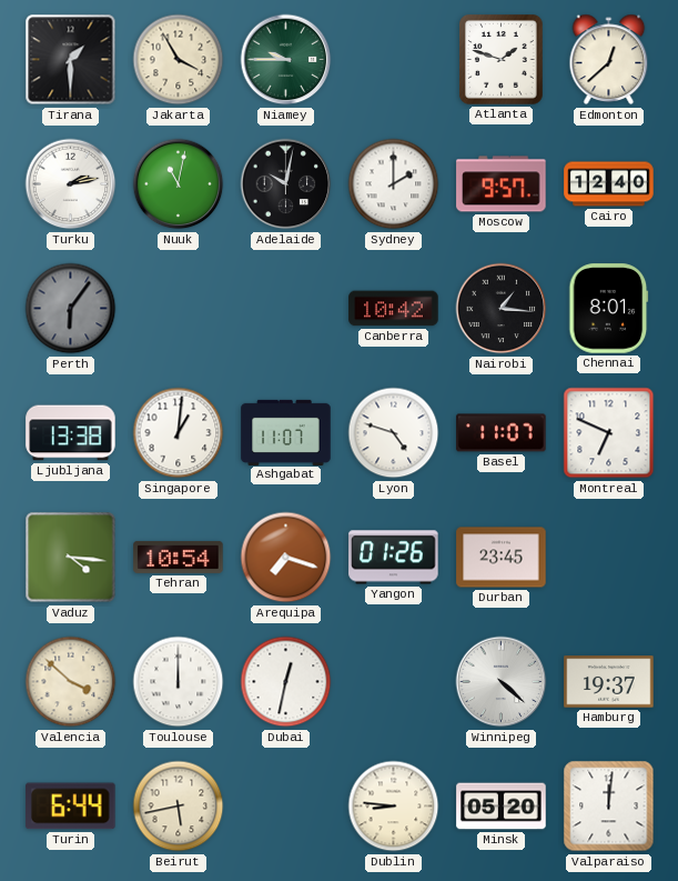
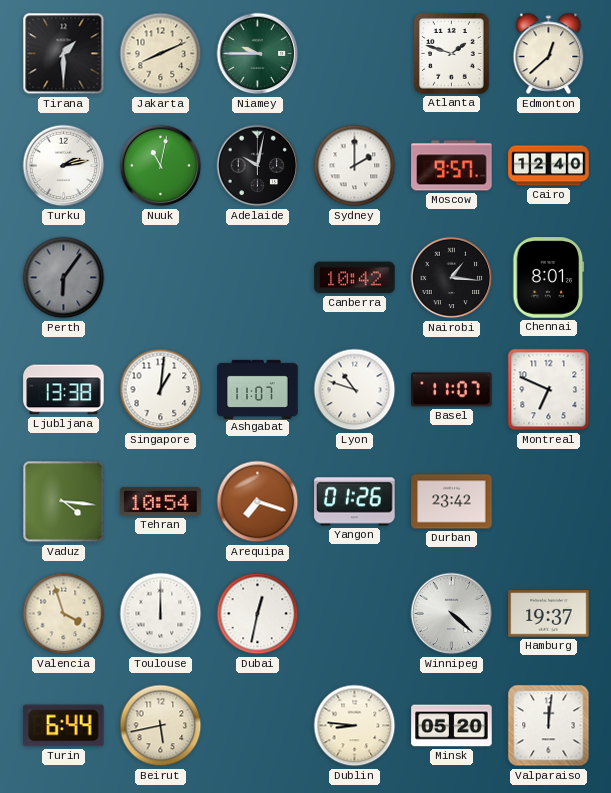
Jakarta: 3:55 -> 8:11 (161, 54)
Lyon: 4:48 -> 10:48 (355, 390)
Durban: 23:45 -> 23:42 (452, 502)
Valencia: 3:52 -> 3:57 (64, 614)
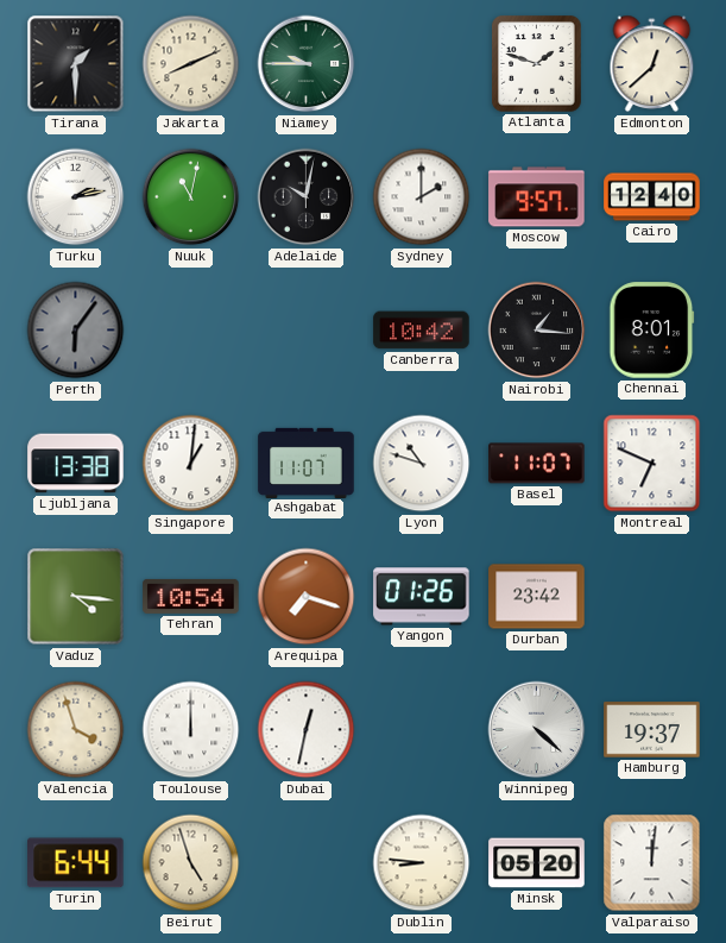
Beirut: 5:43 -> 4:57 (191, 863)
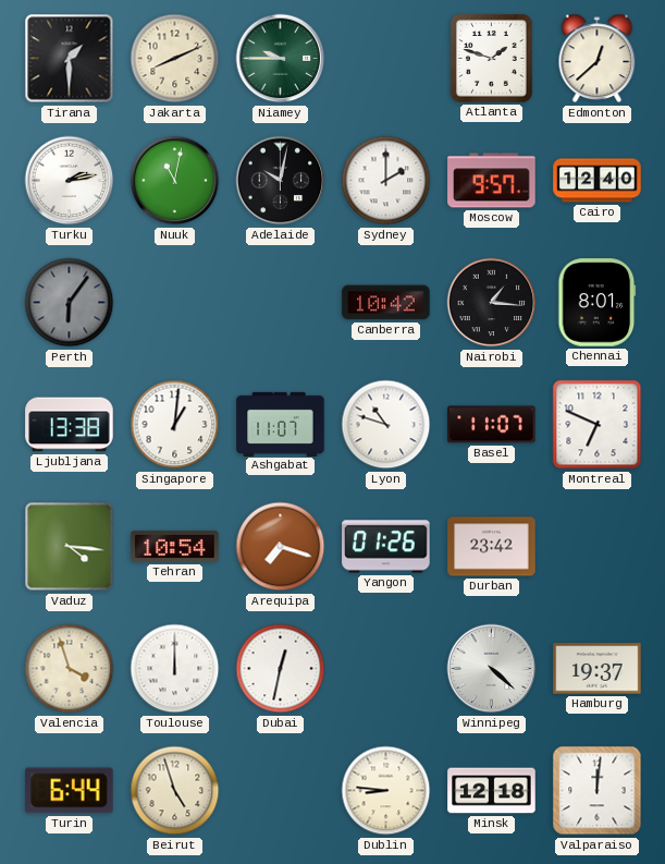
Minsk: 05:20 -> 12:18 (492, 791)
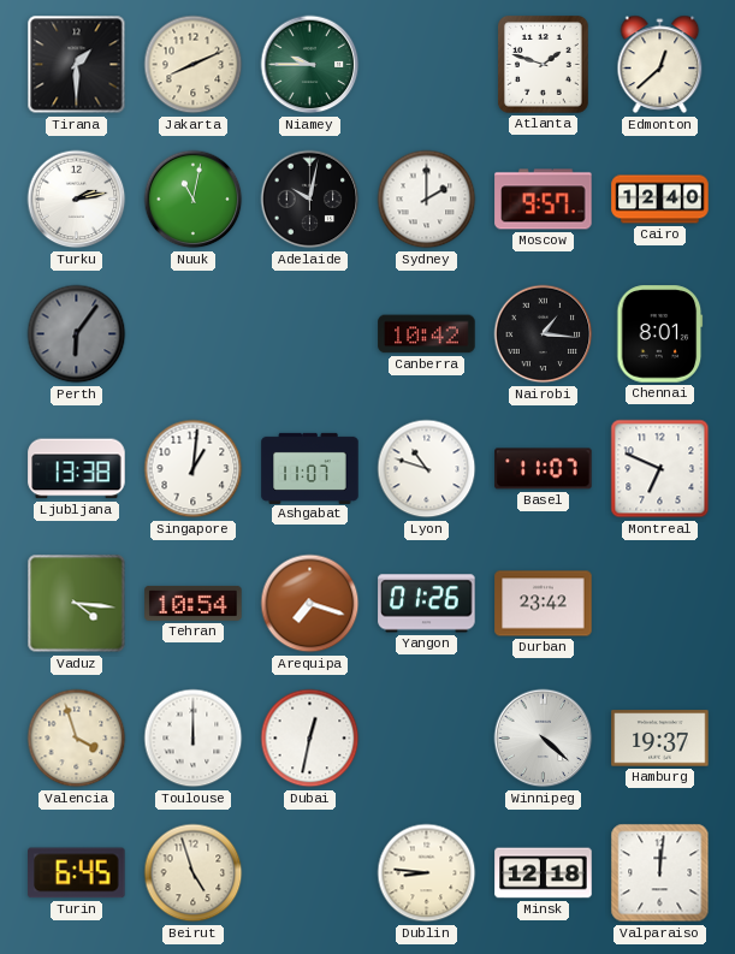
Turin: 6:44 -> 6:45 (77, 873)
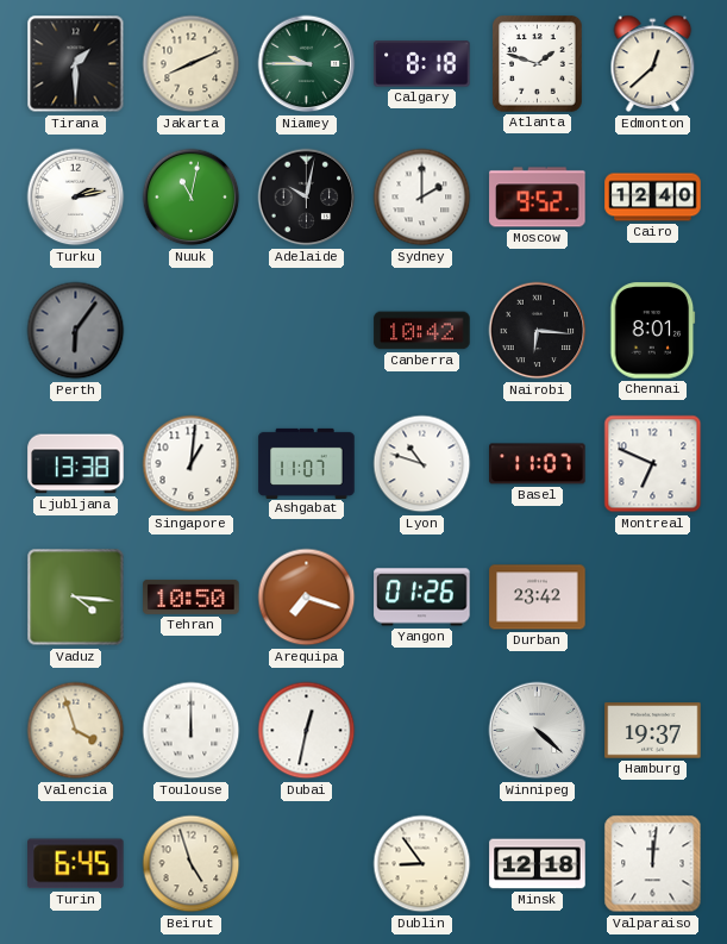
Calgary: none -> 8:18 (422, 64)
Moscow: 9:57 -> 9:52 (538, 198)
Nairobi: 1:16 -> 6:16 (538, 331)
Tehran: 10:54 -> 10:50 (192, 596)
Dublin: 8:46 -> 8:54 (422, 864)
